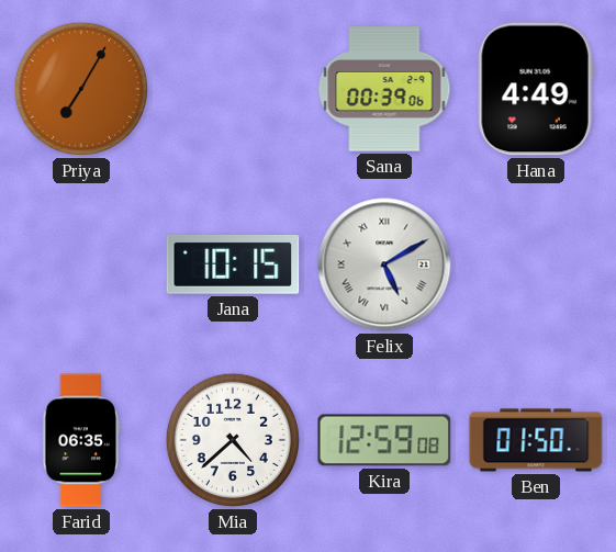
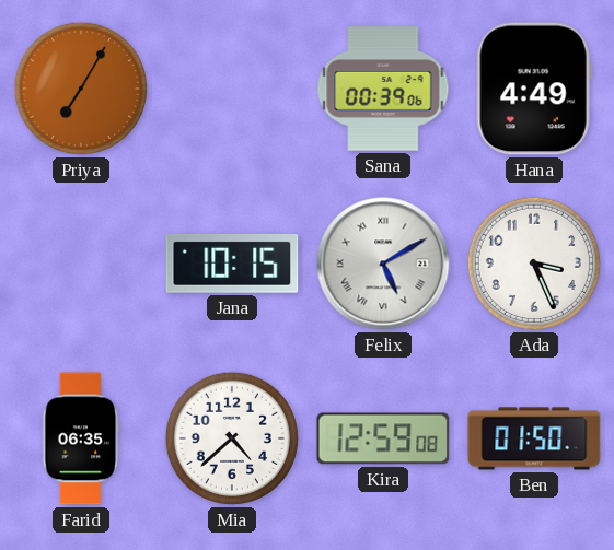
Ada: none -> 3:26 (534, 264)
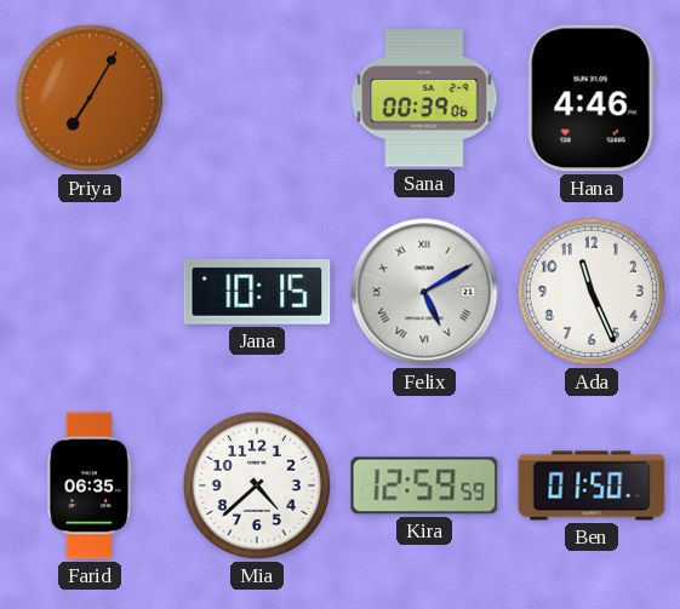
Hana: 4:49 -> 4:46 (592, 98)
Ada: 3:26 -> 11:26 (592, 292)
Kira: 12:59:08 -> 12:59:59 (424, 486)
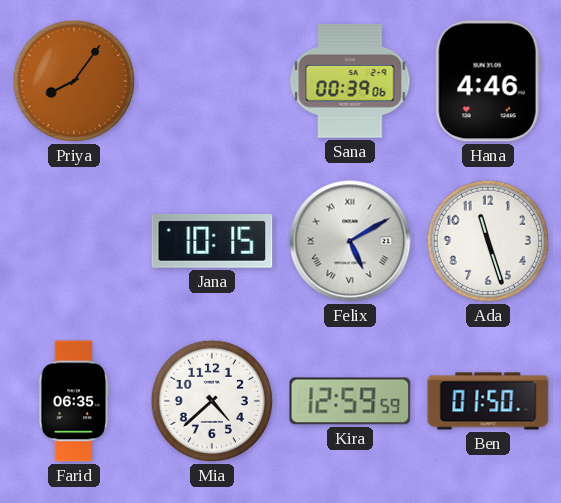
Priya: 7:05 -> 8:06 (74, 81)
Ada: 11:26 -> 11:27 (488, 241)
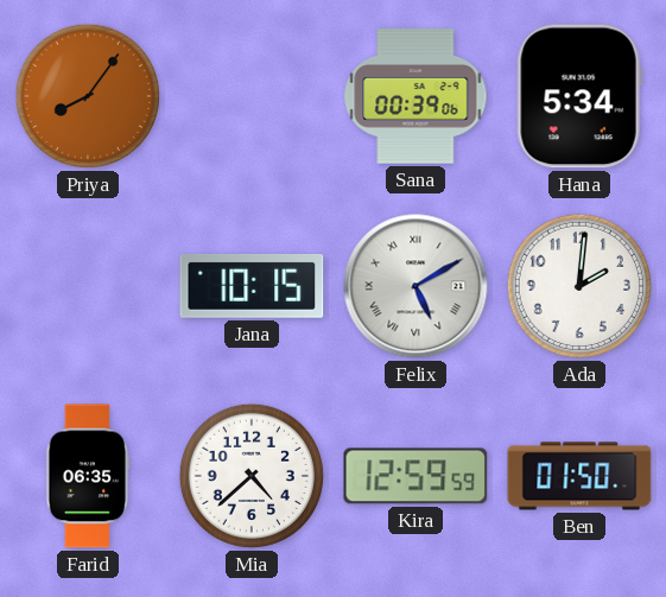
Hana: 4:46 -> 5:34 (579, 96)
Ada: 11:27 -> 2:01 (579, 286)
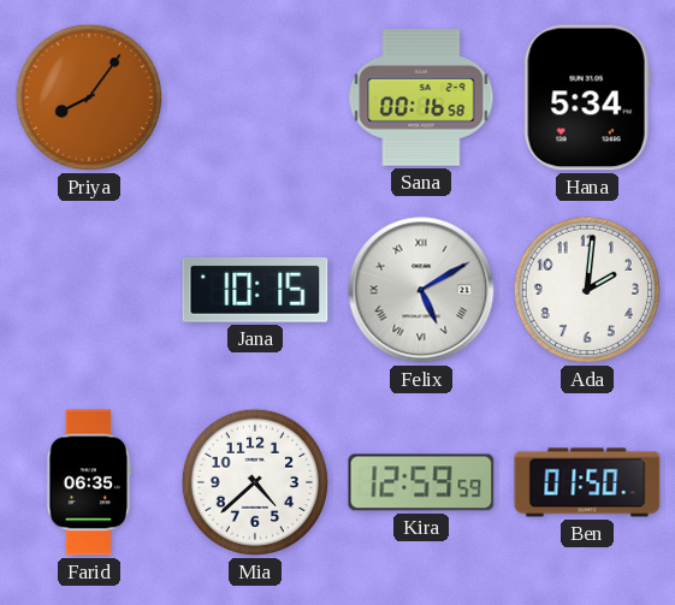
Sana: 00:39 -> 00:16 (421, 97)
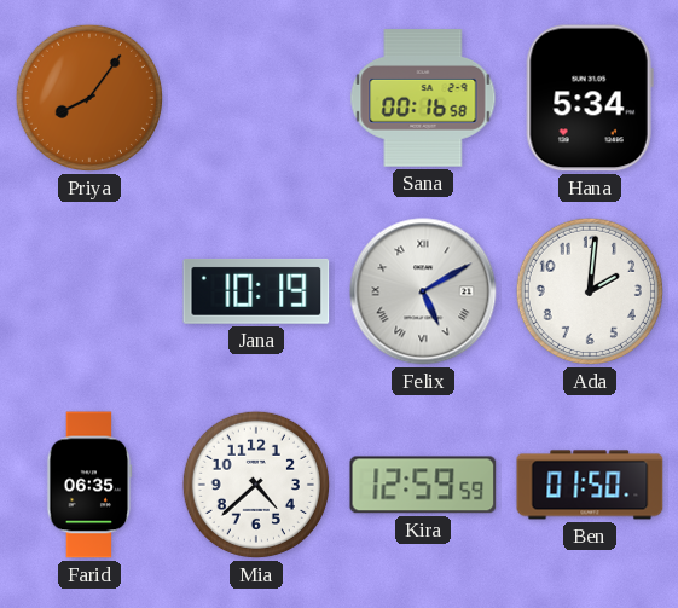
Jana: 10:15 -> 10:19 (256, 291)
